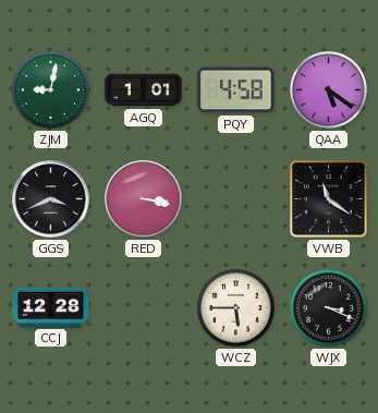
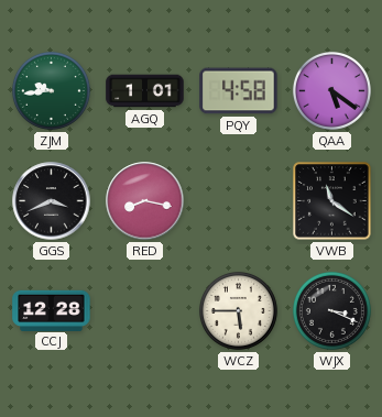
ZJM: 9:02 -> 9:44 (51, 90)
RED: 3:17 -> 8:17 (145, 201)
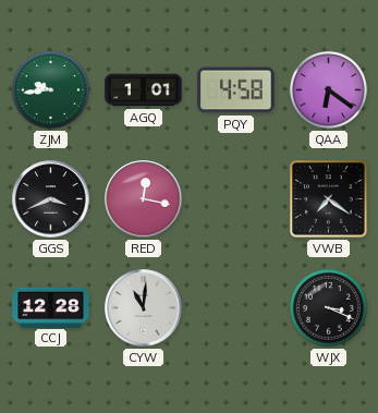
QAA: 5:21 -> 6:21 (328, 89)
RED: 8:17 -> 12:17 (144, 199)
VWB: 11:21 -> 7:21 (329, 199)
CYW: none -> 11:01 (144, 308)
WCZ: 5:45 -> none (238, 310)
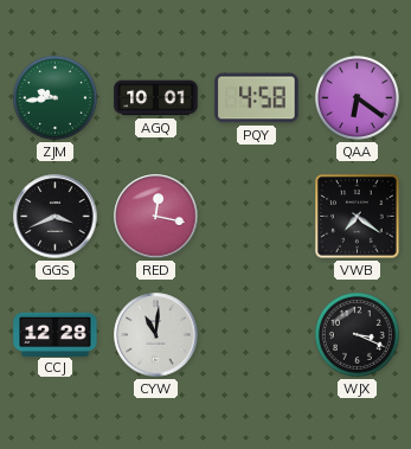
AGQ: 1:01 -> 10:01 (156, 98)
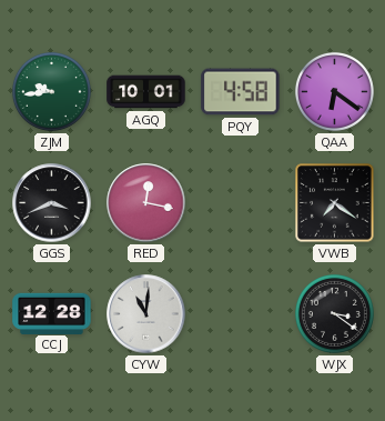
WJX: 3:19 -> 3:21 (334, 313)
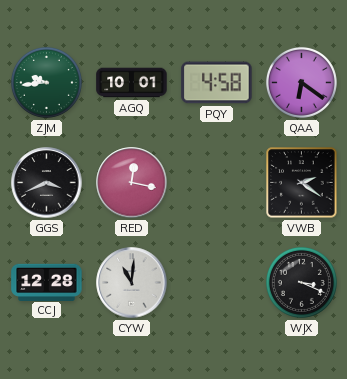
VWB: 7:21 -> 2:21 (302, 183)
WJX: 3:21 -> 3:19 (301, 282)
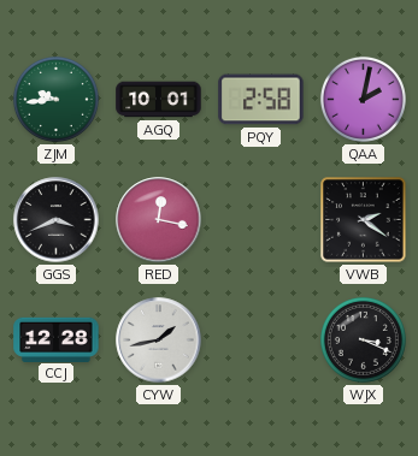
PQY: 4:58 -> 2:58 (261, 100)
QAA: 6:21 -> 2:02 (363, 99)
CYW: 11:01 -> 1:43 (159, 340)
